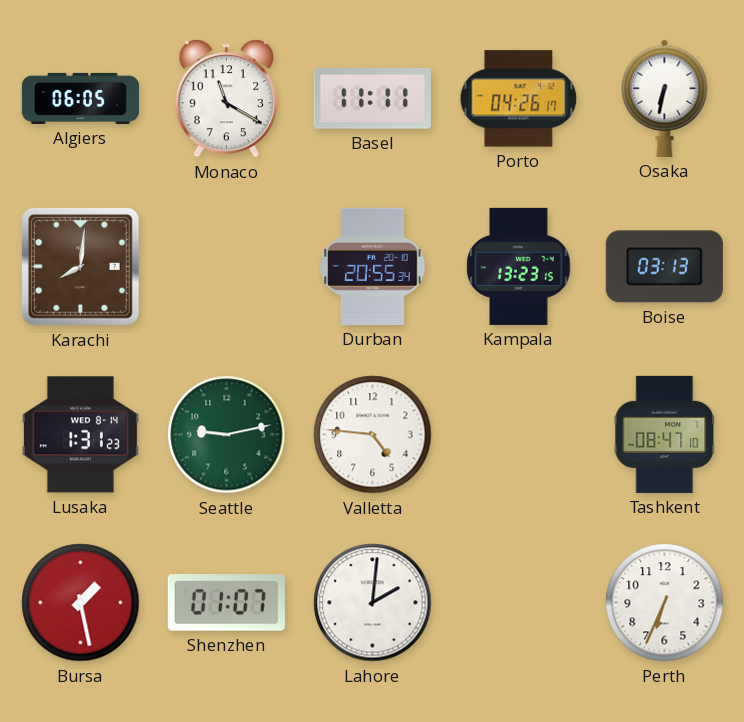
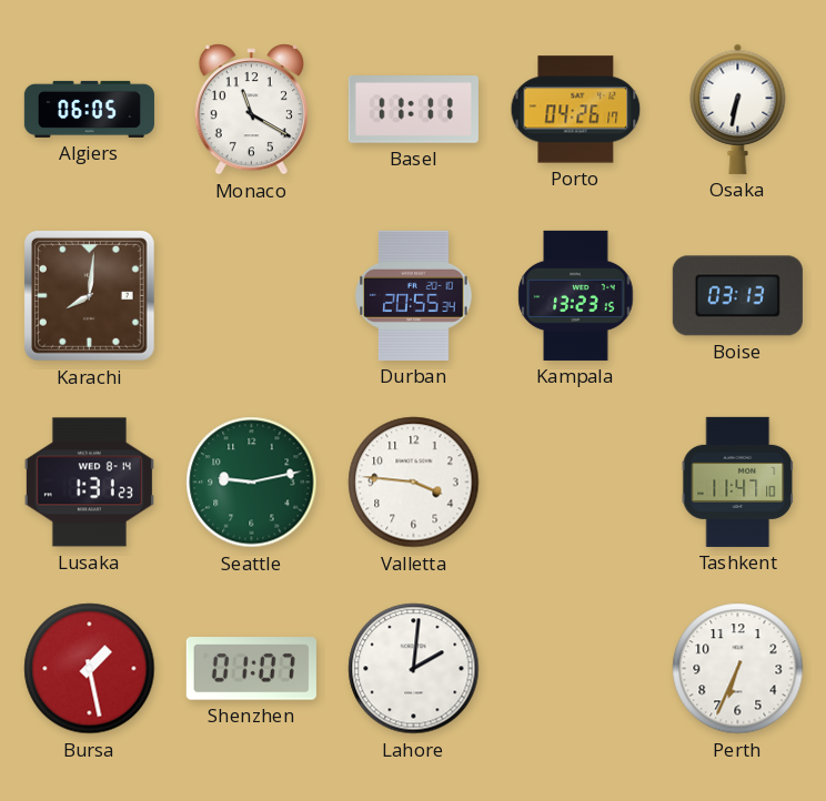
Valletta: 4:46 -> 3:46 (414, 483)
Tashkent: 08:47 -> 11:47 (738, 481)
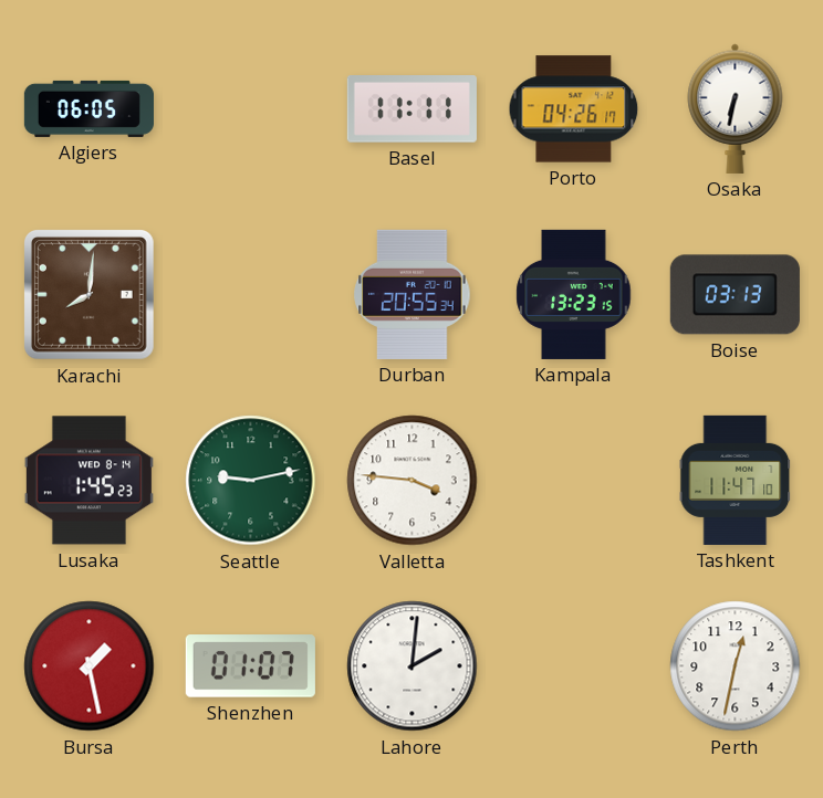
Monaco: 11:20 -> none (251, 110)
Lusaka: 1:31 -> 1:45 (88, 481)
Perth: 6:34 -> 12:32 (736, 666)
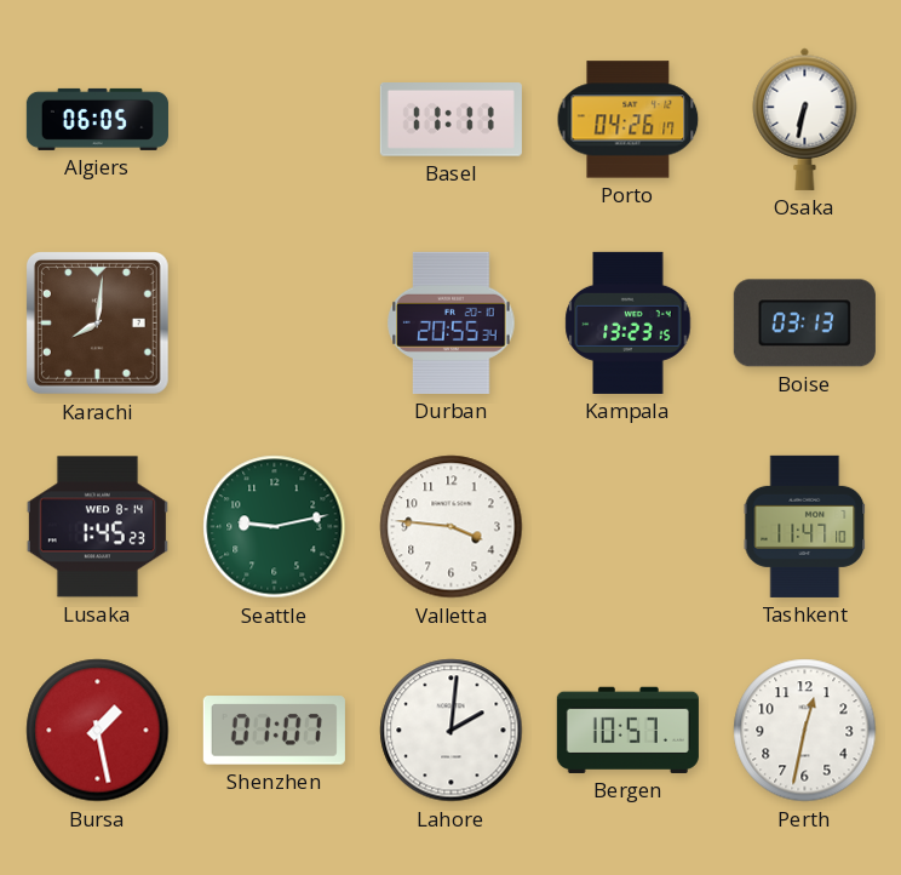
Bergen: none -> 10:57 (627, 730)
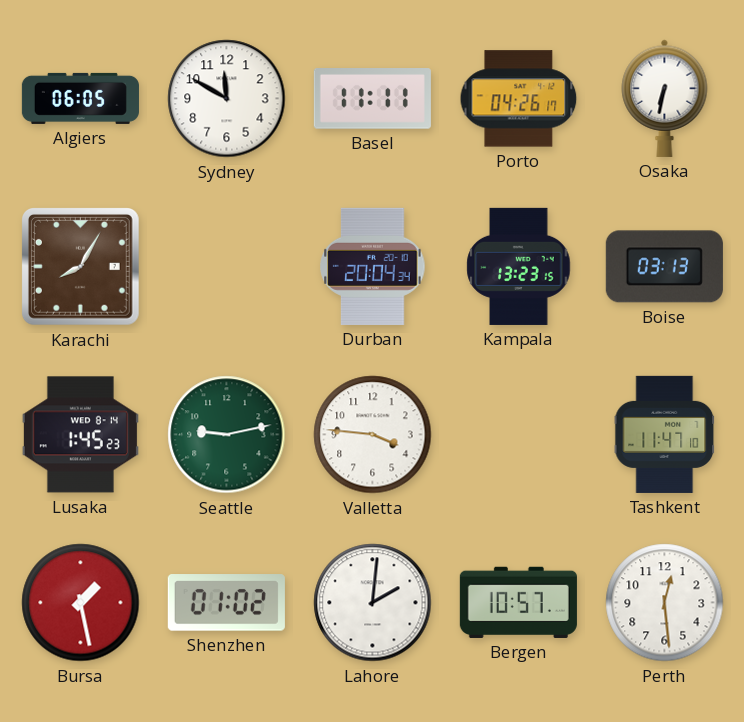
Sydney: none -> 11:50 (227, 99)
Karachi: 8:01 -> 8:05 (81, 267)
Durban: 20:55 -> 20:04 (373, 266)
Shenzhen: 01:07 -> 01:02 (226, 603)
Perth: 12:32 -> 12:29 (665, 603)
